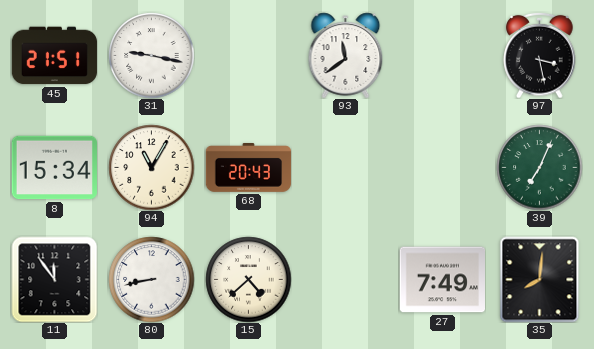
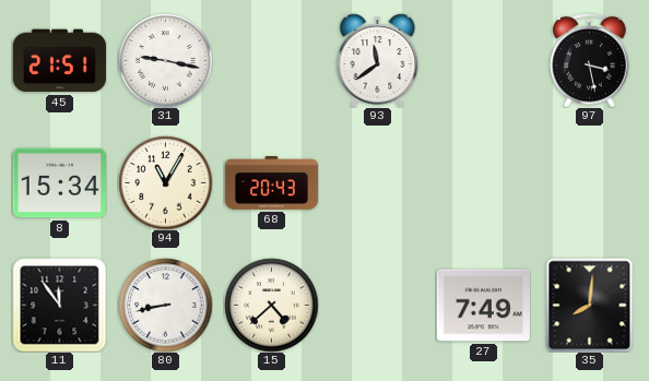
39: 7:04 -> none (539, 167)
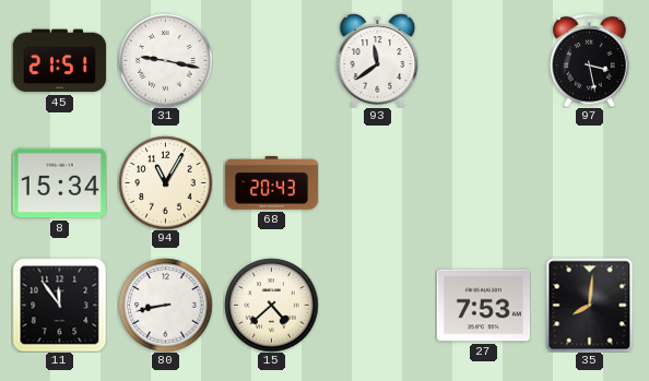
27: 7:49 -> 7:53 (483, 306)
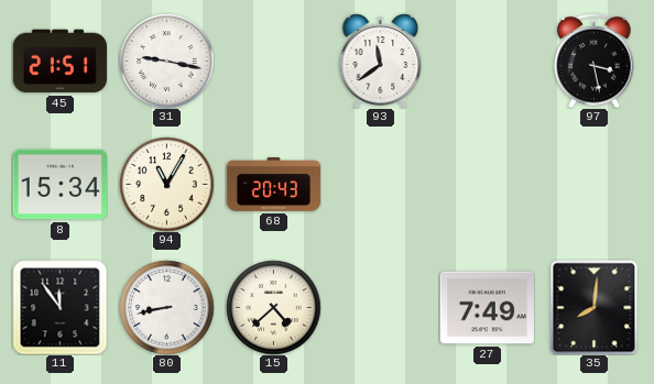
27: 7:53 -> 7:49 (487, 308)
